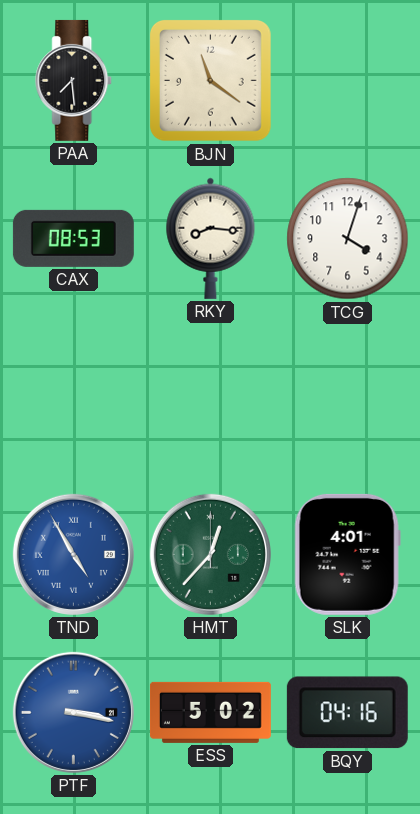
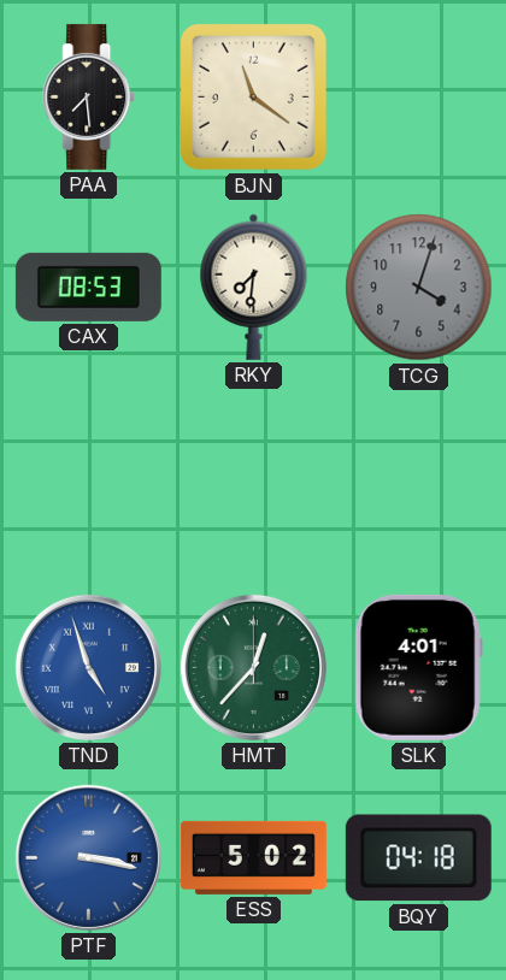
RKY: 8:16 -> 7:31 (254, 287)
TCG dial: white -> grey (419, 288)
TND: 4:55 -> 4:57 (88, 667)
BQY: 04:16 -> 04:18 (418, 858)
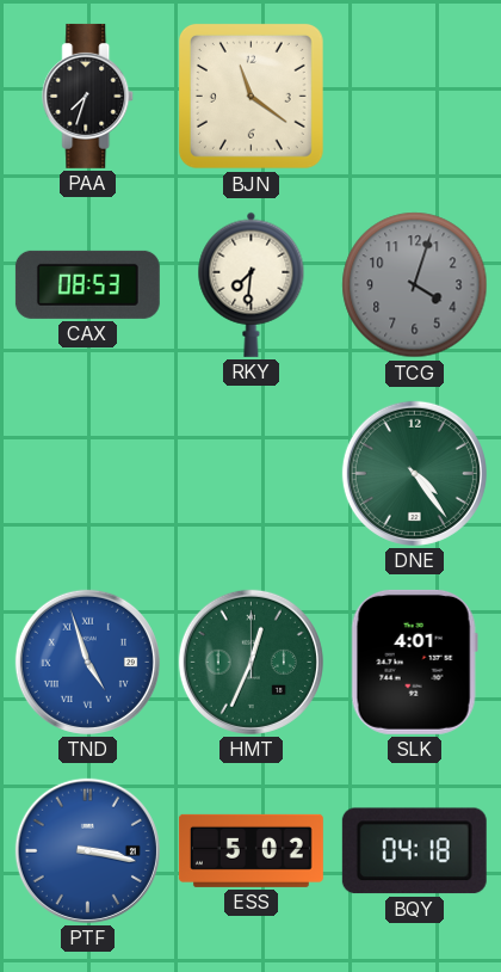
PAA: 7:29 -> 7:33 (88, 96)
DNE: none -> 4:24 (414, 473)
HMT: 12:37 -> 12:34 (250, 662)
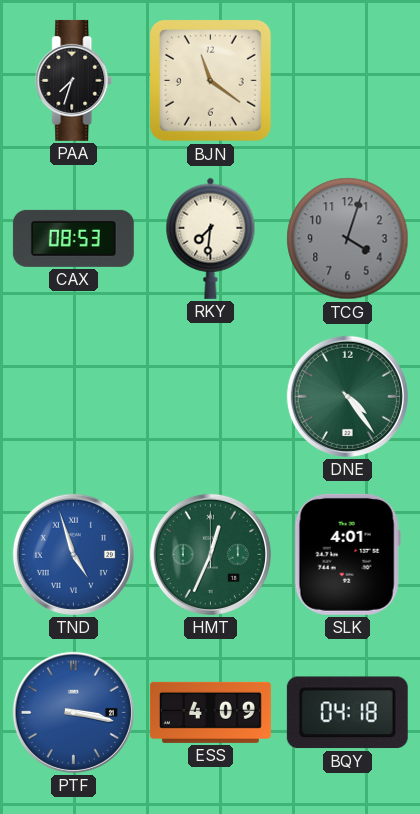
ESS: 5:02 -> 4:09 (210, 712)
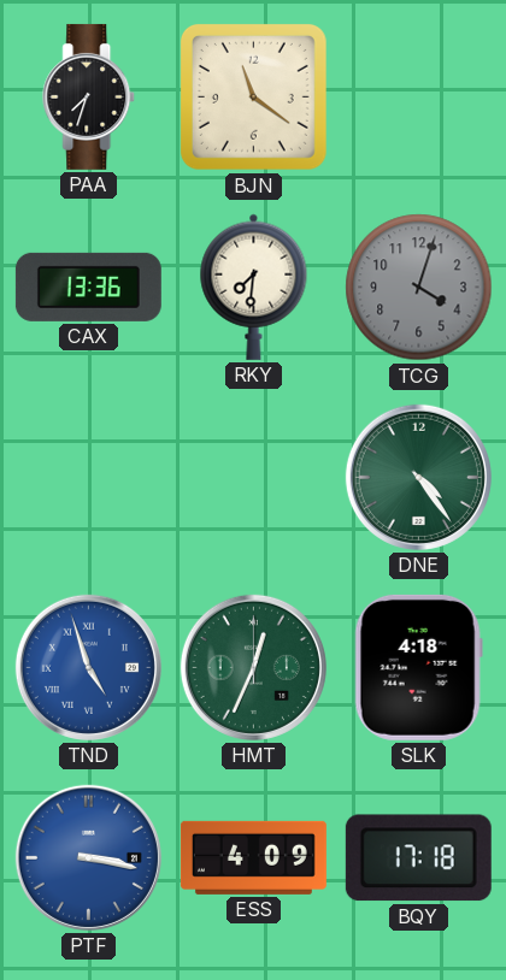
CAX: 08:53 -> 13:36 (88, 287)
SLK: 4:01 -> 4:18 (418, 667)
BQY: 04:18 -> 17:18 (418, 858)
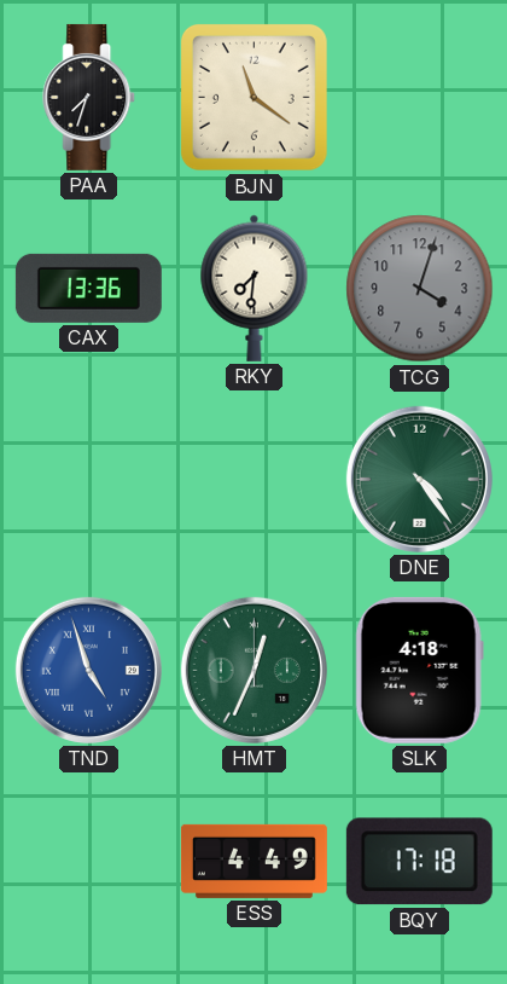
PTF: 3:17 -> none (88, 857)
ESS: 4:09 -> 4:49 (253, 861)
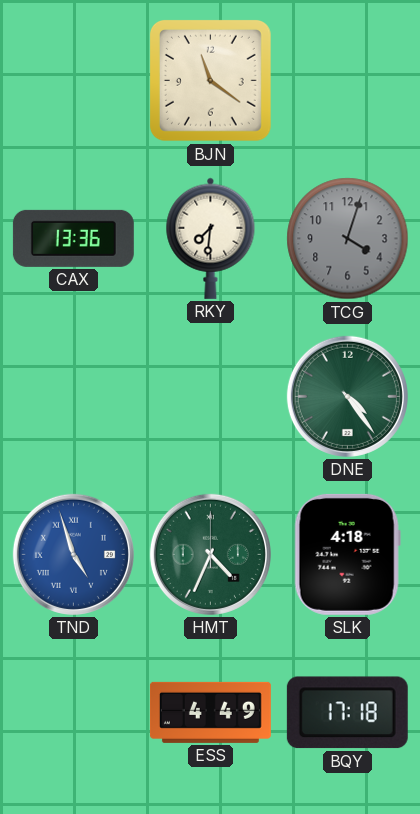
PAA: 7:33 -> none (89, 97)
HMT: 12:34 -> 4:34 (210, 554)
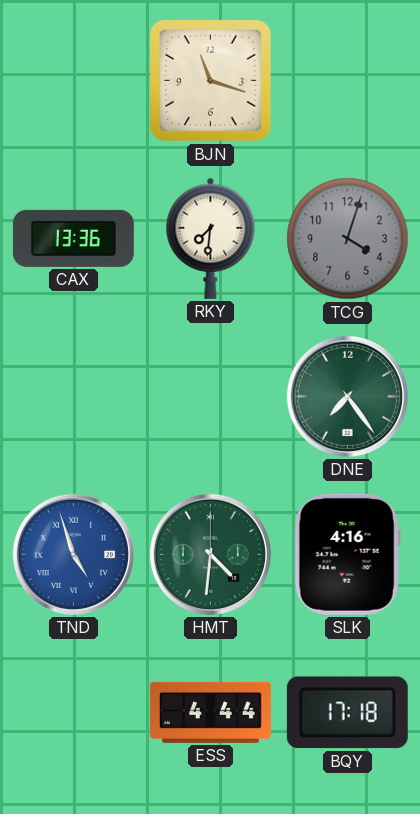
BJN: 11:21 -> 11:18 (210, 80)
DNE: 4:24 -> 7:24 (347, 396)
HMT: 4:34 -> 4:31 (210, 554)
SLK: 4:18 -> 4:16 (347, 554)
ESS: 4:49 -> 4:44 (210, 712)
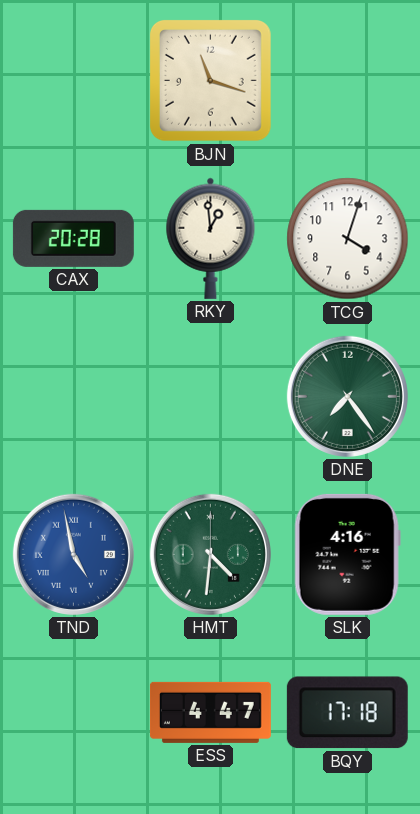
CAX: 13:36 -> 20:28 (73, 238)
RKY: 7:31 -> 12:59 (211, 238)
TCG dial: grey -> white (348, 239)
TND: 4:57 -> 4:58 (73, 554)
ESS: 4:44 -> 4:47 (210, 712)
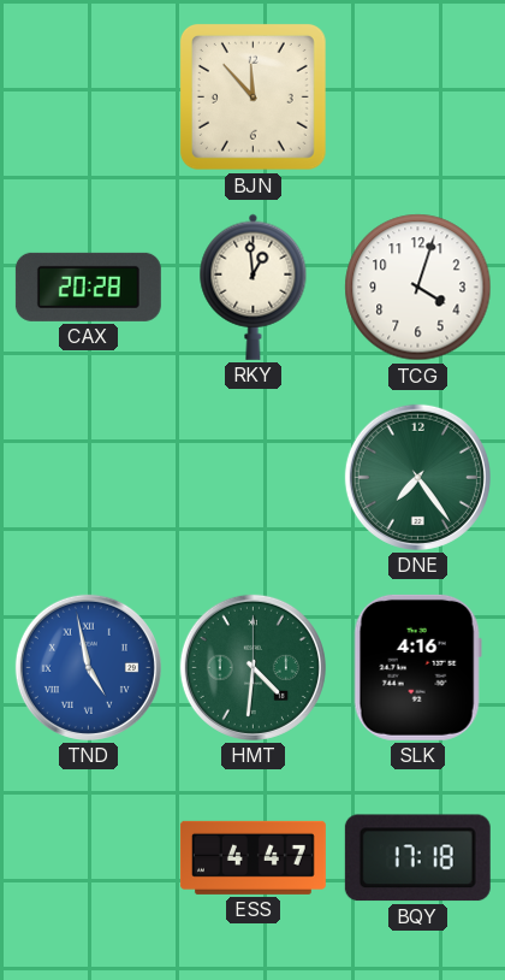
BJN: 11:18 -> 11:53 (252, 96)
